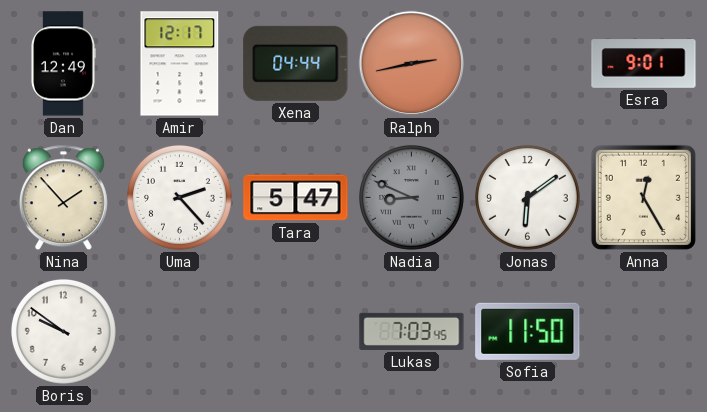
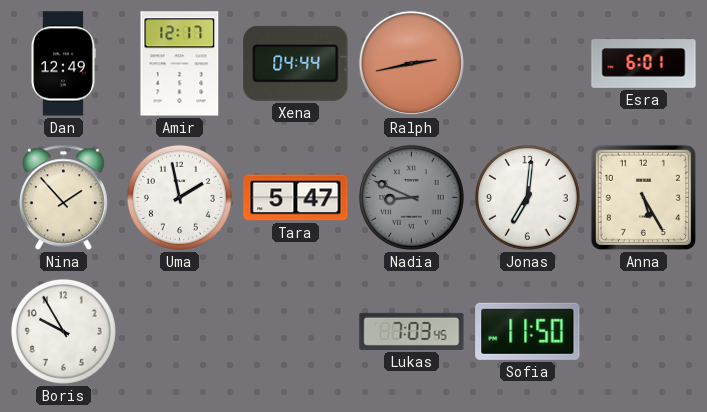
Esra: 9:01 -> 6:01 (644, 64)
Uma: 2:23 -> 1:58 (179, 197)
Jonas: 6:09 -> 7:01 (527, 197)
Anna: 12:25 -> 5:25 (643, 197)
Boris: 9:51 -> 9:55 (63, 331)
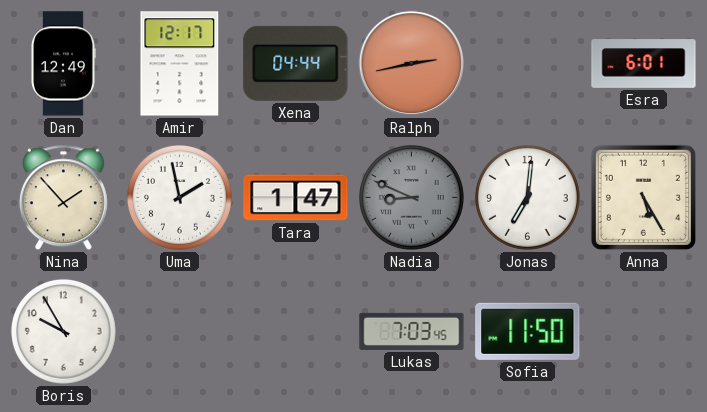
Tara: 5:47 -> 1:47 (296, 198)
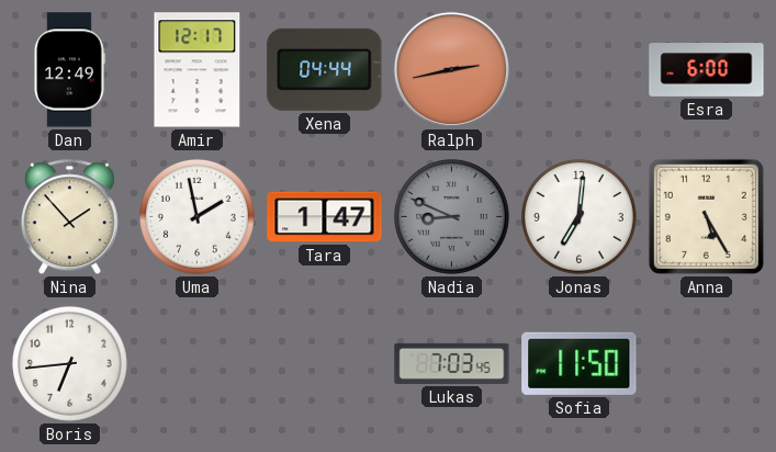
Esra: 6:01 -> 6:00 (707, 70)
Boris: 9:55 -> 6:44 (69, 363)
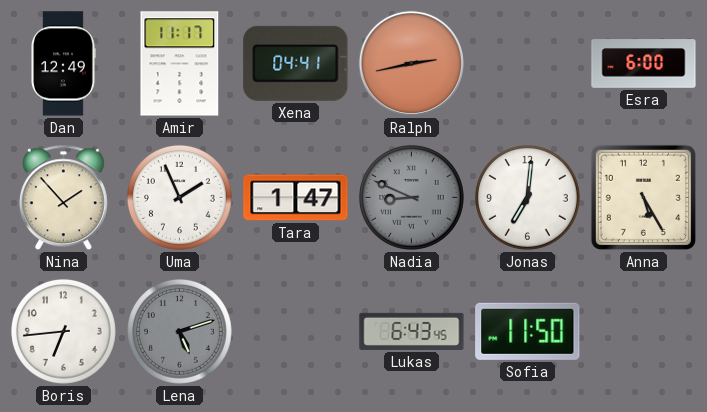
Amir: 12:17 -> 11:17 (180, 64)
Xena: 04:44 -> 04:41 (296, 63)
Uma: 1:58 -> 1:56 (179, 197)
Lena: none -> 5:12 (179, 331)
Lukas: 7:03 -> 6:43 (412, 331)
